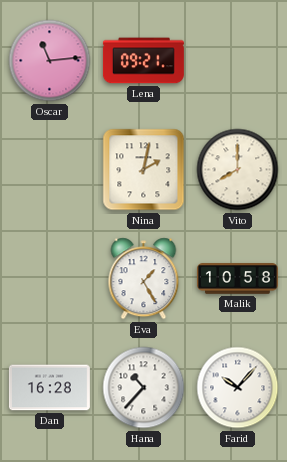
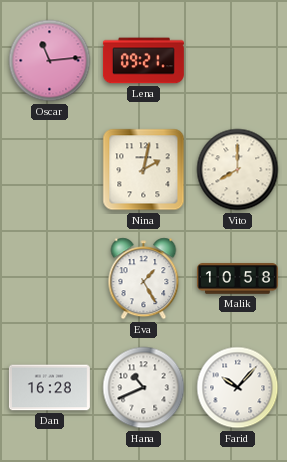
Hana: 10:37 -> 10:41 (144, 388)
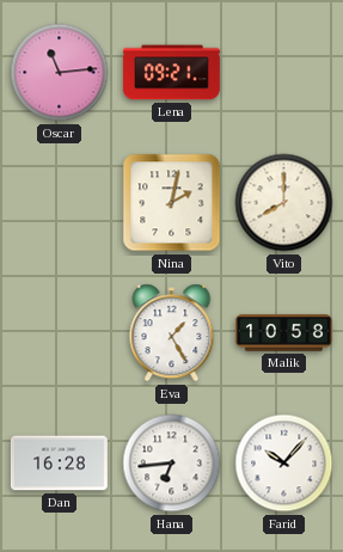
Hana: 10:41 -> 6:44 (172, 464)
